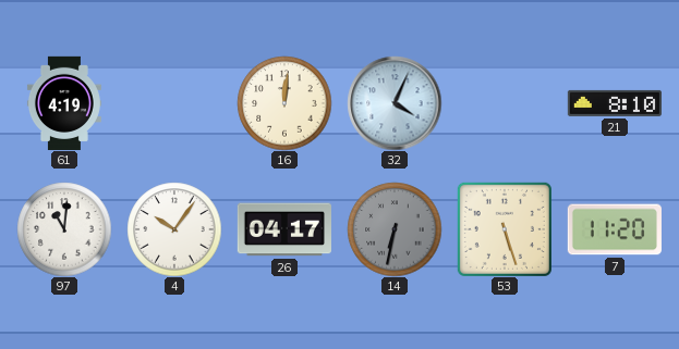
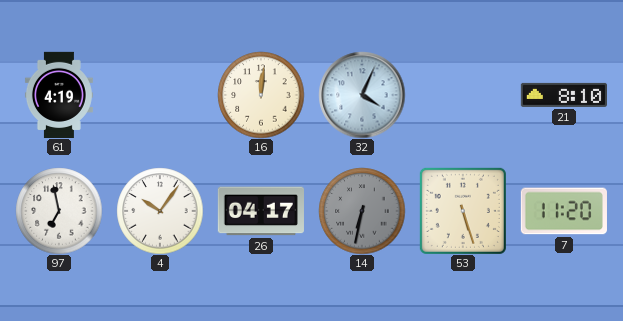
97: 11:01 -> 6:58 (59, 211)
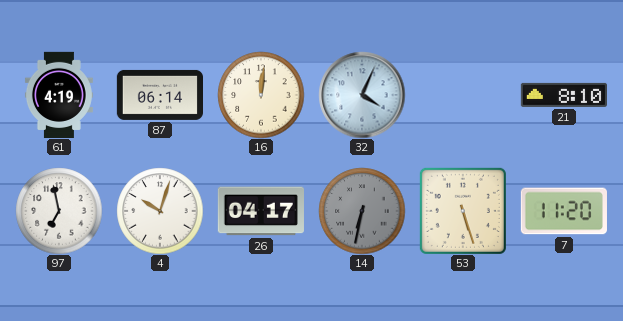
87: none -> 06:14 (159, 95)
4: 10:06 -> 10:03 (160, 211)
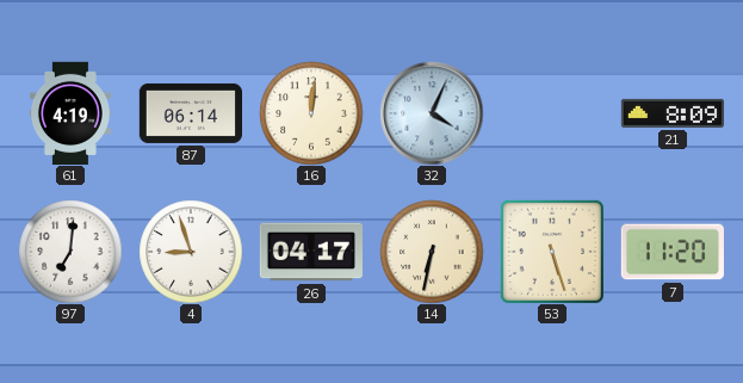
21: 8:10 -> 8:09 (673, 113)
97: 6:58 -> 7:01 (70, 252)
4: 10:03 -> 8:57 (191, 252)
14 dial: grey -> cream (432, 252)
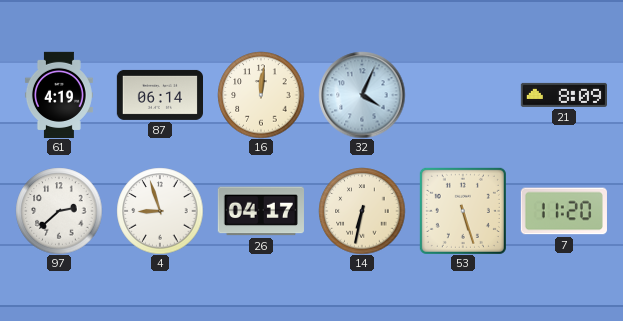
97: 7:01 -> 2:38 (59, 211)
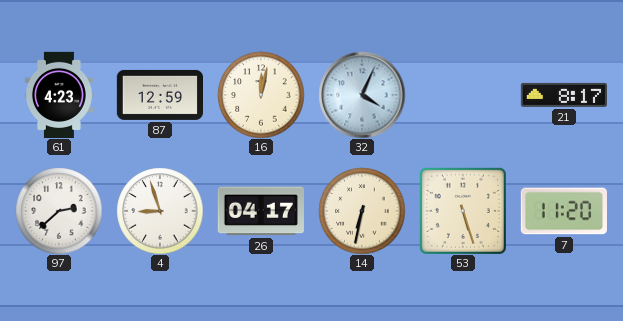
61: 4:19 -> 4:23 (59, 94)
87: 06:14 -> 12:59 (159, 95)
16: 12:01 -> 12:02 (261, 95)
21: 8:09 -> 8:17 (564, 95)
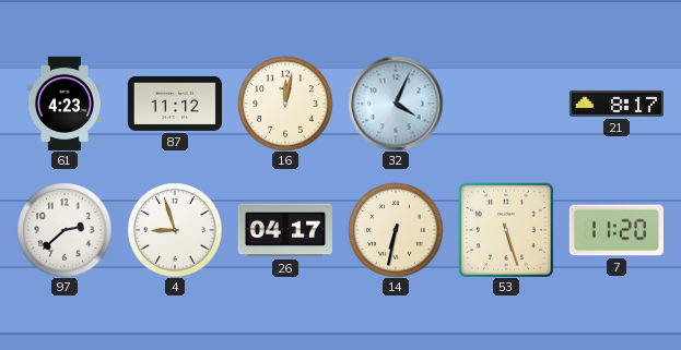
87: 12:59 -> 11:12 (174, 104)
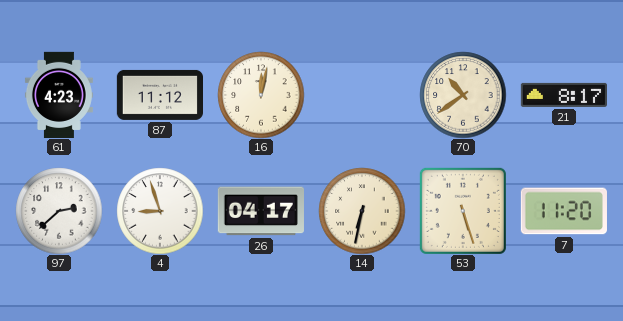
32: 4:04 -> none (396, 104)
70: none -> 10:39 (463, 95)
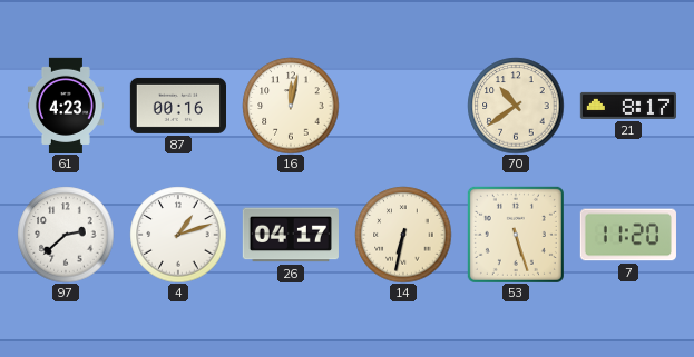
87: 11:12 -> 00:16 (177, 106)
4: 8:57 -> 1:12 (178, 235)
